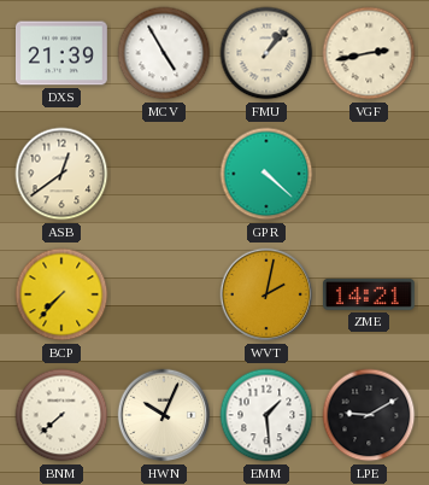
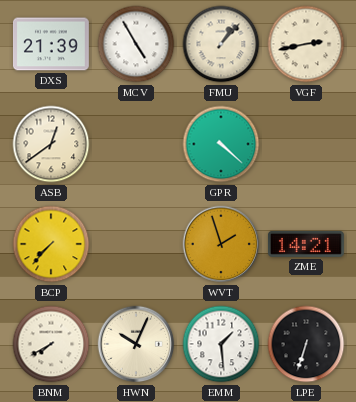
WVT: 2:02 -> 1:57 (221, 244)
BNM: 7:38 -> 7:40 (51, 344)
LPE: 9:10 -> 6:33 (306, 344)
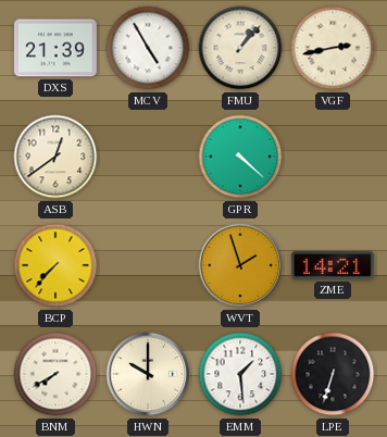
HWN: 10:04 -> 10:00 (148, 374)
